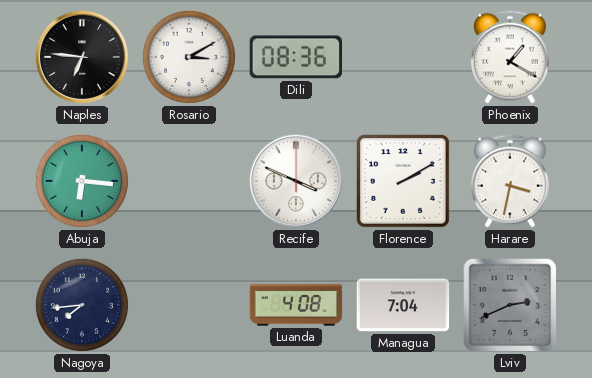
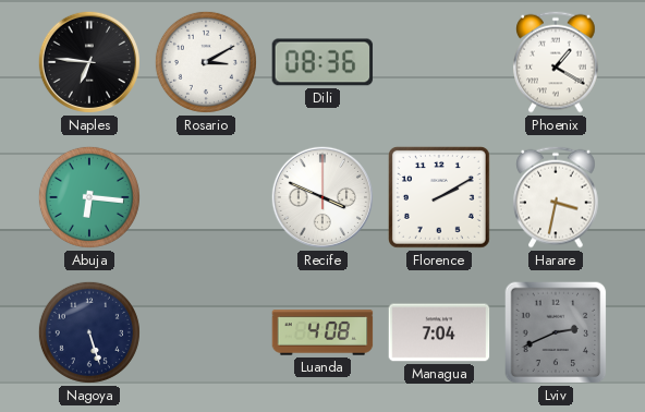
Nagoya: 7:44 -> 5:27 (89, 332)
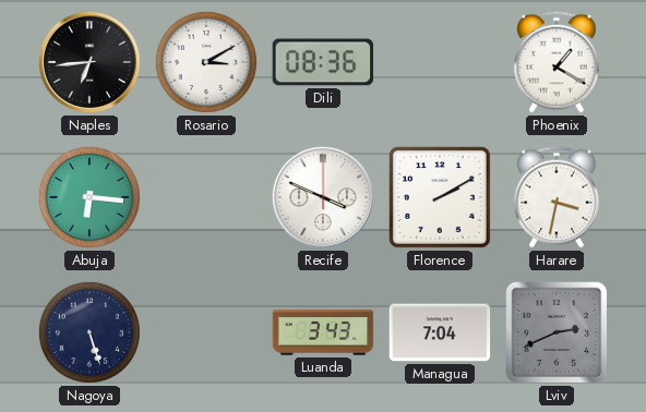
Naples: 6:46 -> 6:44 (89, 62)
Luanda: 4:08 -> 3:43 (323, 332)
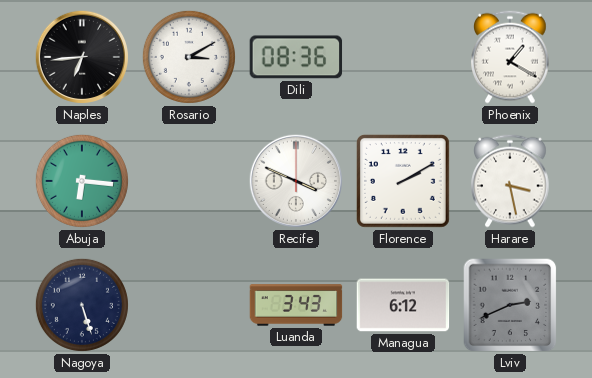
Harare: 3:32 -> 3:28 (510, 181)
Managua: 7:04 -> 6:12 (403, 305)
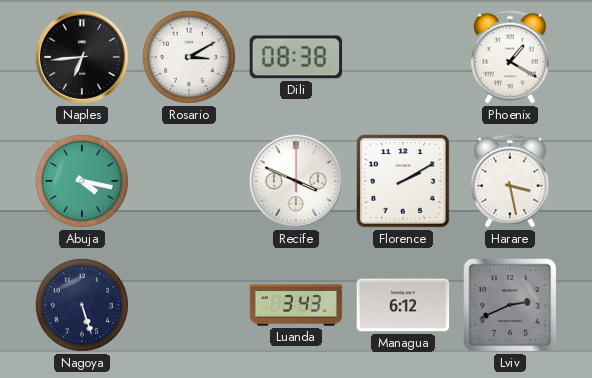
Dili: 08:36 -> 08:38 (296, 57)
Abuja: 6:16 -> 4:17 (82, 181)
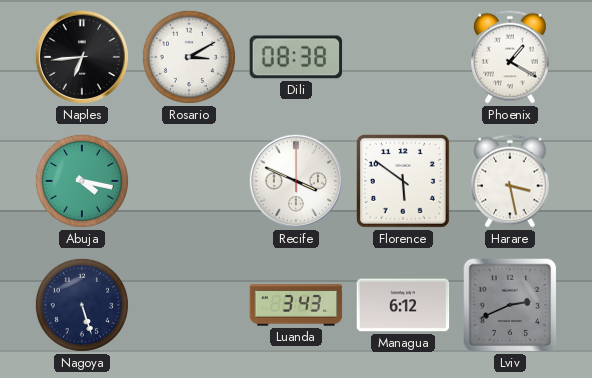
Florence: 2:10 -> 5:51 (403, 181)
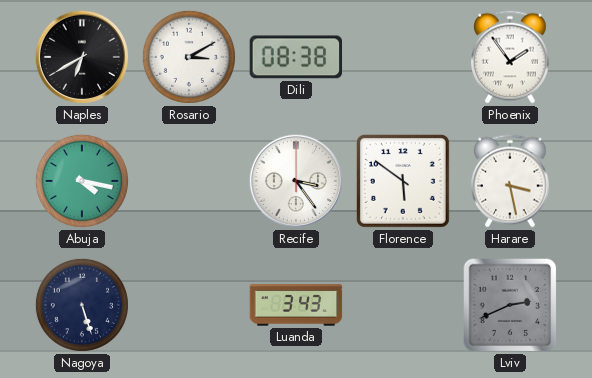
Naples: 6:44 -> 6:40 (82, 57)
Phoenix: 1:20 -> 1:54 (510, 57)
Recife: 3:49 -> 3:24 (296, 181)
Managua: 6:12 -> none (403, 305)
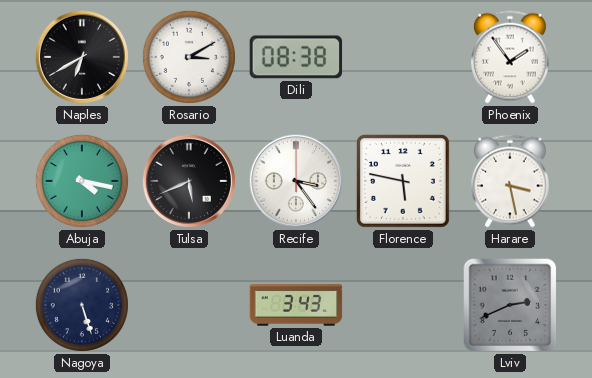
Tulsa: none -> 5:41 (189, 181)
Florence: 5:51 -> 5:47 (403, 181)
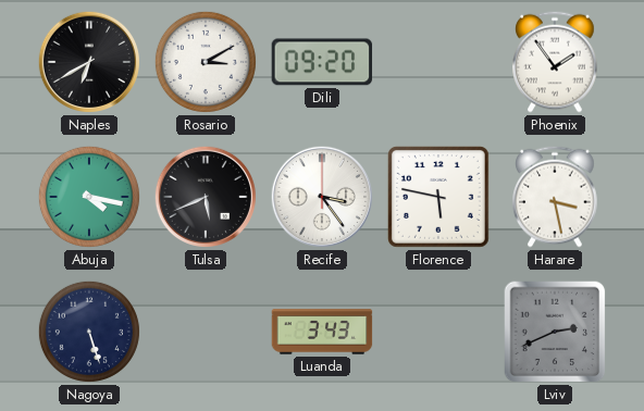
Dili: 08:38 -> 09:20 (322, 62)
